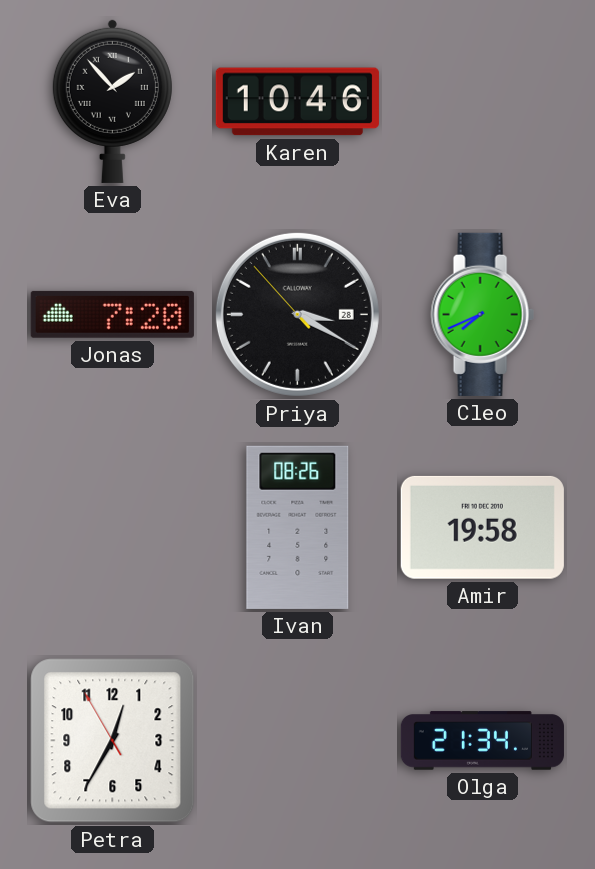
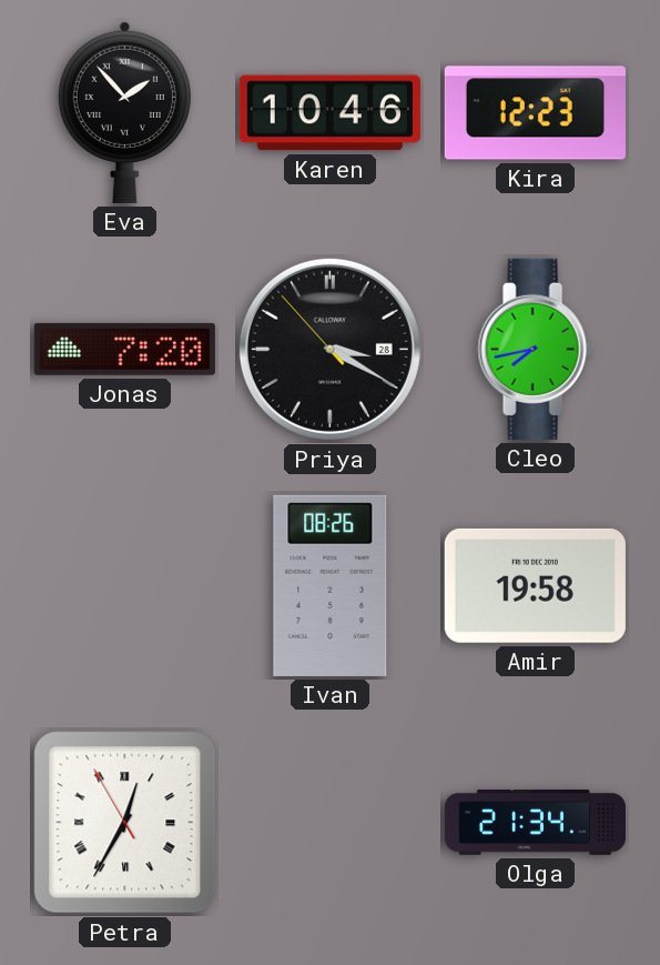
Kira: none -> 12:23 (535, 113)
Cleo: 7:41 -> 7:43 (535, 349)
Petra numerals: Arabic -> Roman (125, 823)
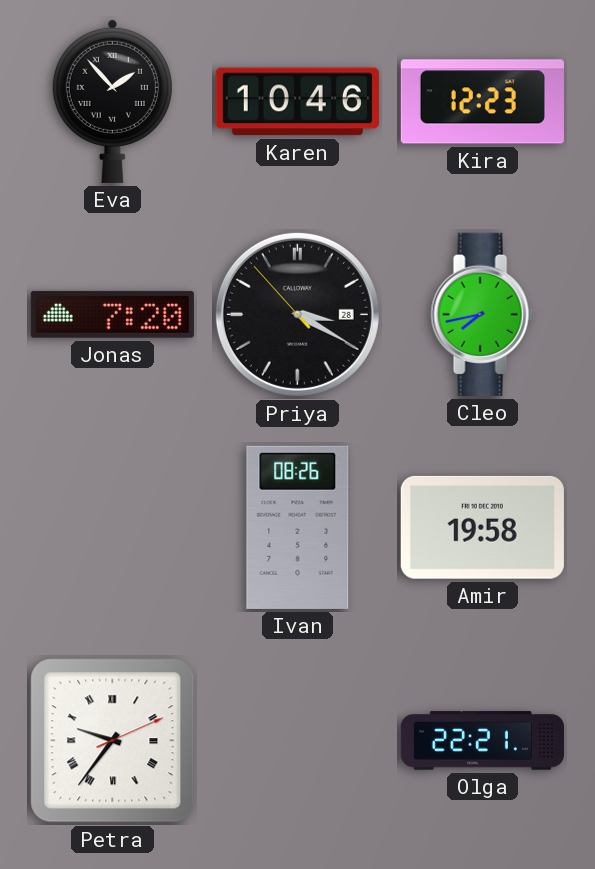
Petra: 12:34 -> 9:36 (113, 741)
Olga: 21:34 -> 22:21 (482, 741)
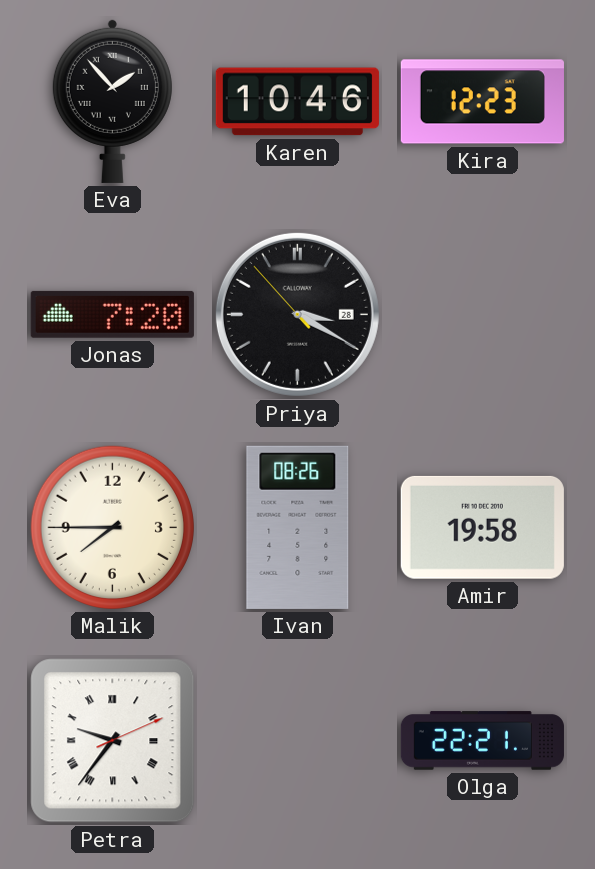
Cleo: 7:43 -> none (482, 314)
Malik: none -> 7:45 (112, 527)
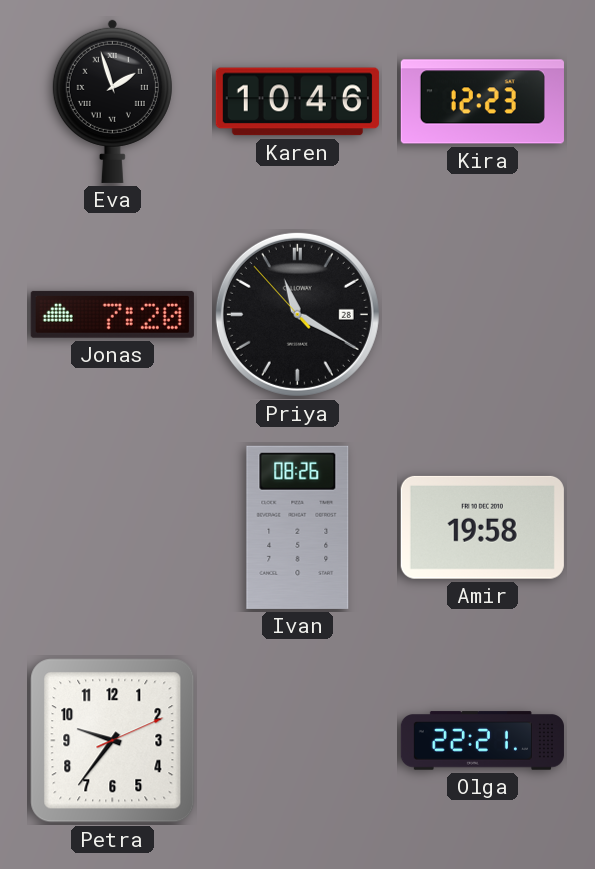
Eva: 1:53 -> 1:57 (112, 101)
Priya: 3:19 -> 11:19 (297, 314)
Malik: 7:45 -> none (112, 527)
Petra numerals: Roman -> Arabic (113, 741)
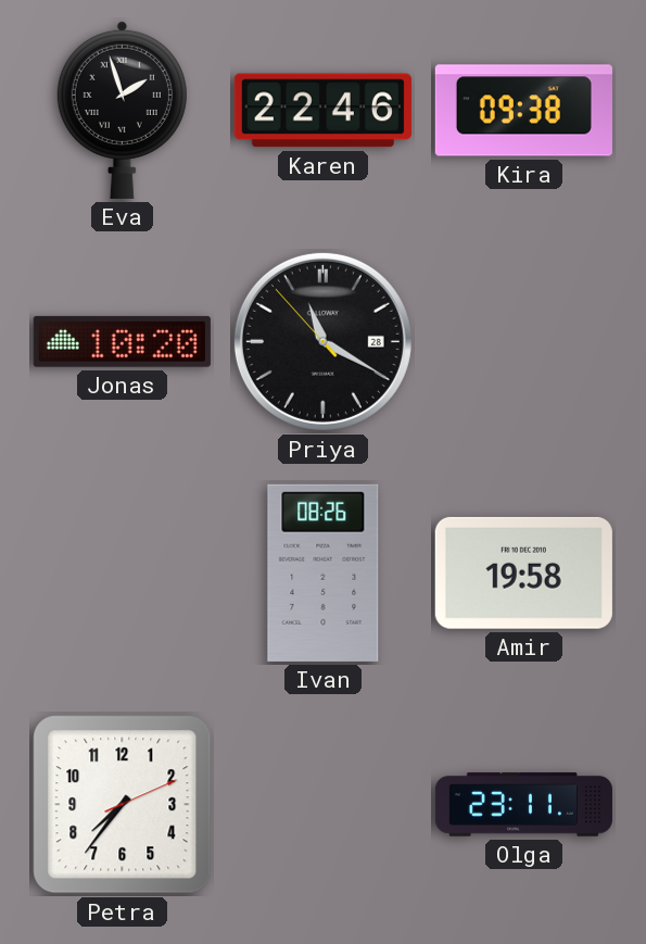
Karen: 10:46 -> 22:46 (322, 111)
Kira: 12:23 -> 09:38 (523, 111)
Jonas: 7:20 -> 10:20 (122, 341)
Petra: 9:36 -> 7:36 (123, 805)
Olga: 22:21 -> 23:11 (523, 805)
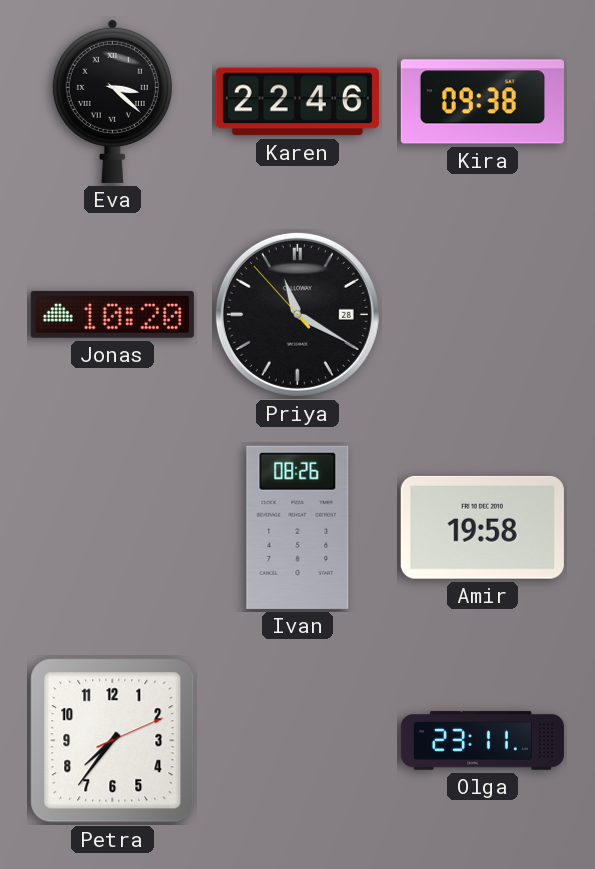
Eva: 1:57 -> 3:22 (112, 101)
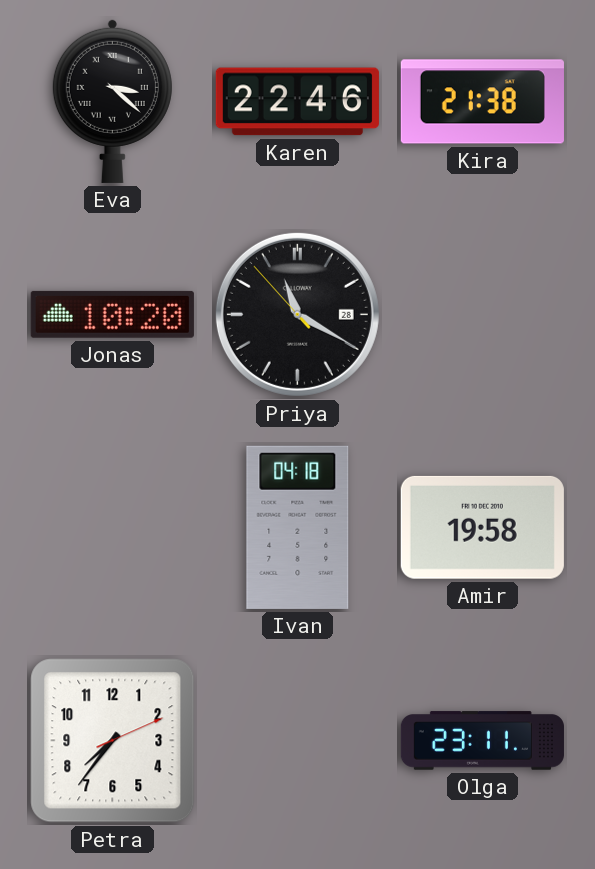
Kira: 09:38 -> 21:38 (482, 102)
Ivan: 08:26 -> 04:18 (298, 527)
